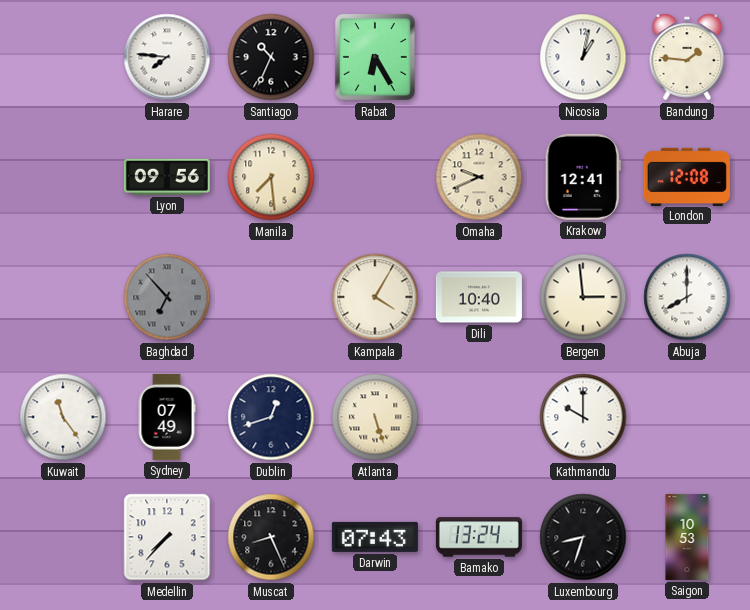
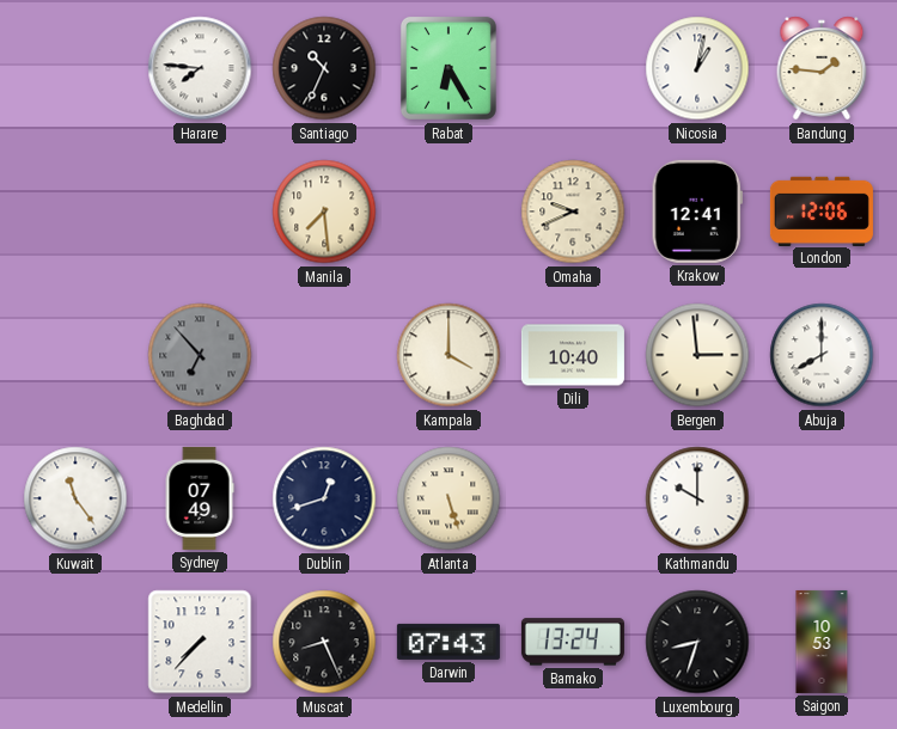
Lyon: 09:56 -> none (167, 177)
London: 12:08 -> 12:06 (822, 210)
Kampala: 4:05 -> 4:00 (448, 355)
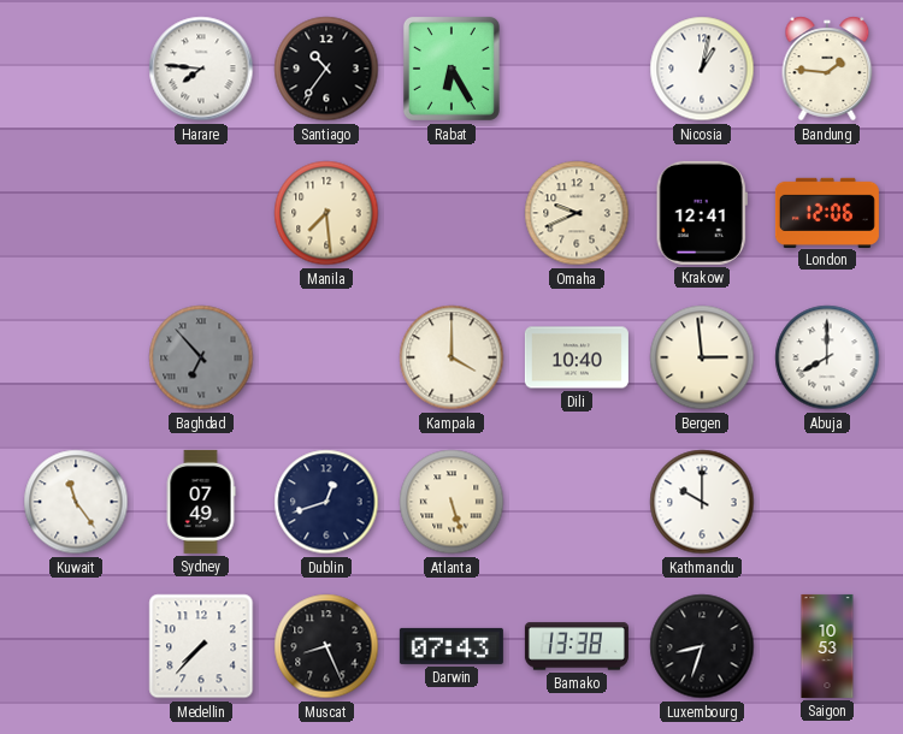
Santiago: 10:34 -> 10:36 (326, 69)
Bamako: 13:24 -> 13:38 (577, 646)
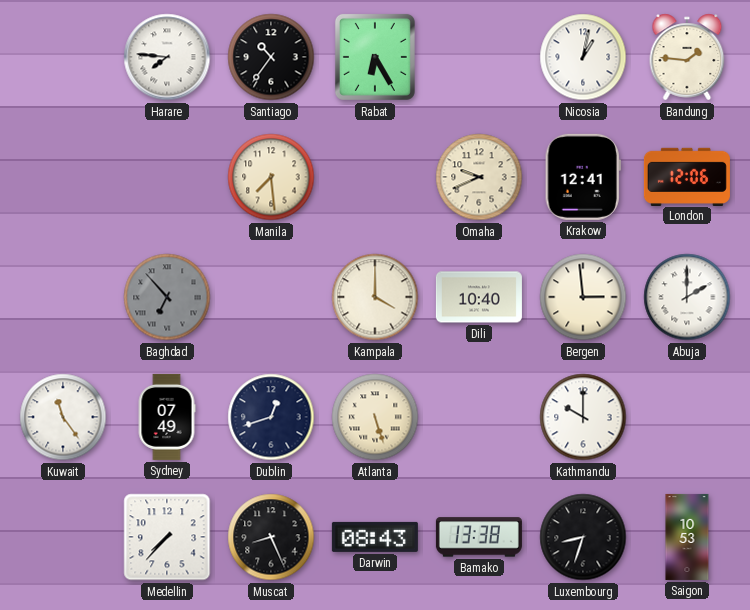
Abuja: 8:00 -> 2:00 (687, 297)
Darwin: 07:43 -> 08:43 (375, 537)
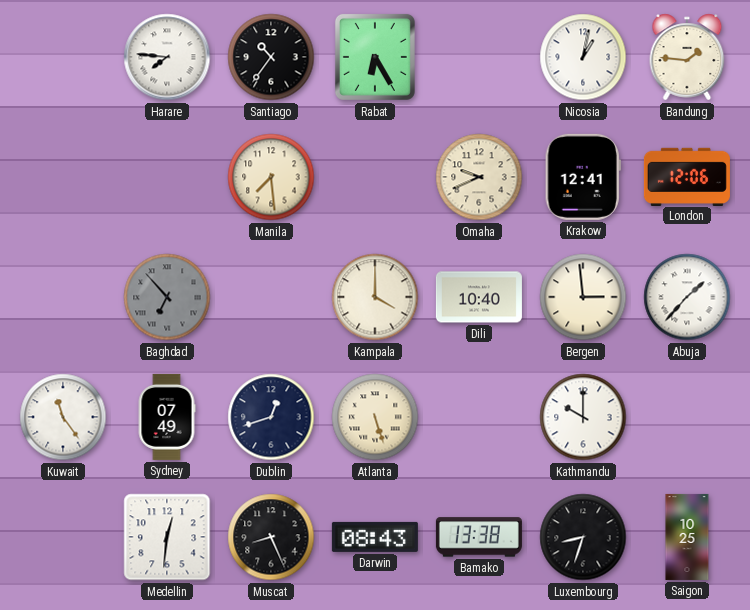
Abuja: 2:00 -> 1:37 (687, 297)
Medellin: 7:37 -> 12:31 (167, 537)
Saigon: 10:53 -> 10:25 (687, 537)
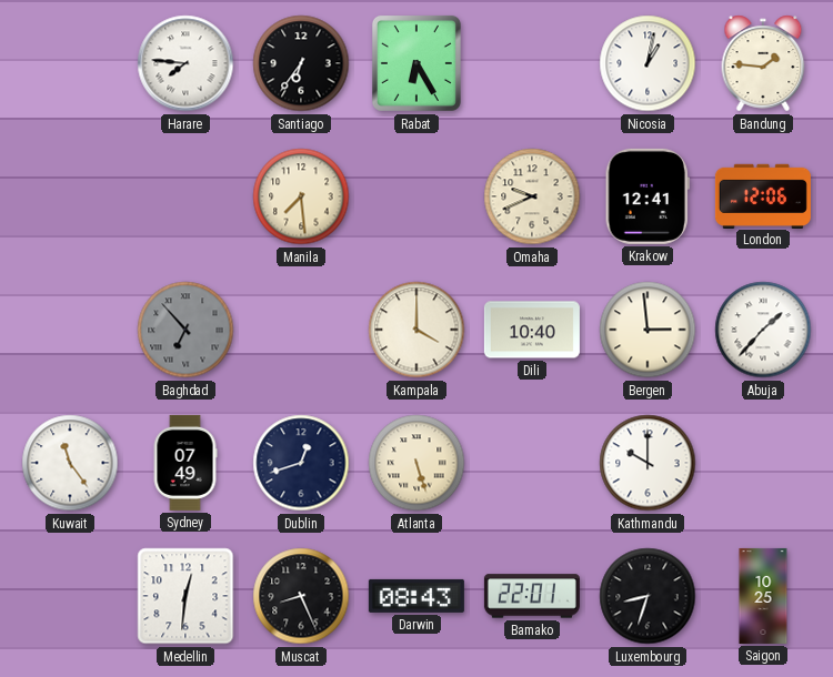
Santiago: 10:36 -> 6:36 (301, 63)
Bamako: 13:38 -> 22:01 (532, 596)
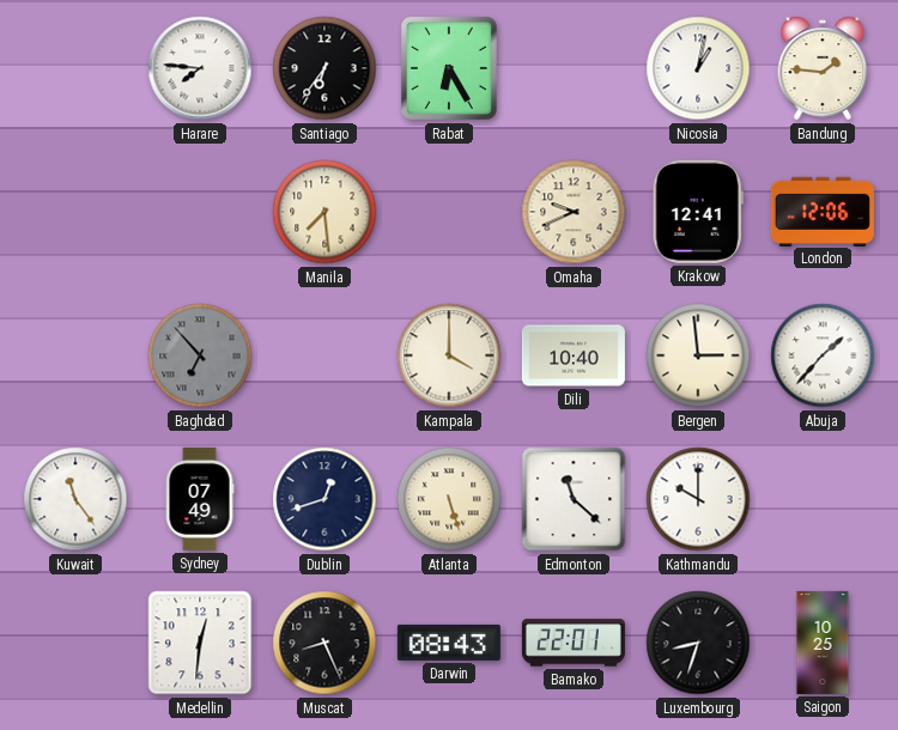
Edmonton: none -> 11:22 (574, 499)
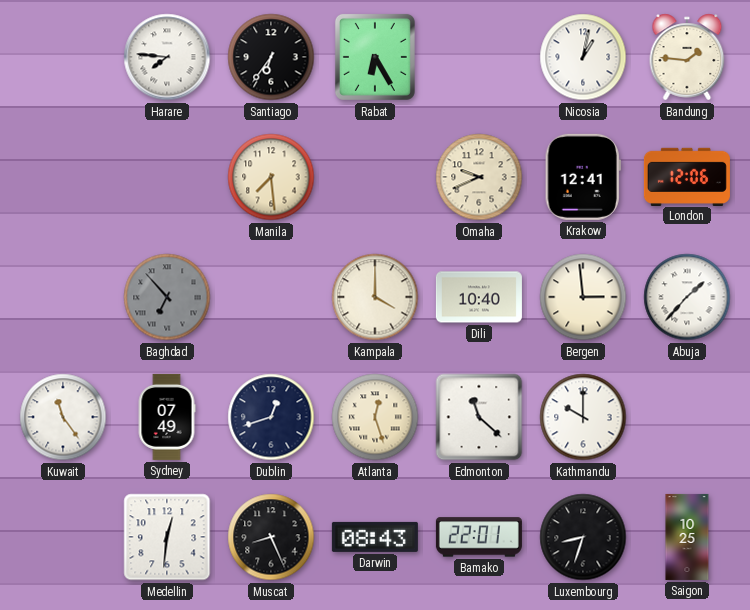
Atlanta: 5:27 -> 12:27 (375, 417)
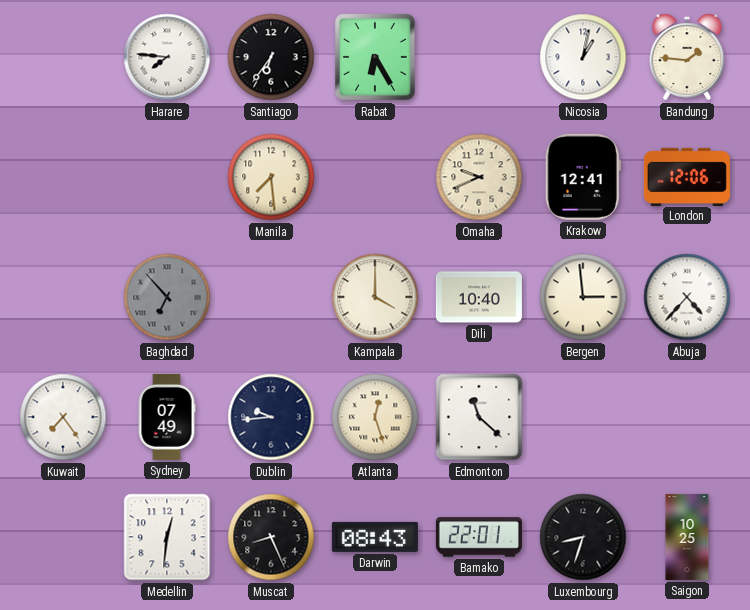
Abuja: 1:37 -> 4:37 (687, 297)
Kuwait: 11:24 -> 7:24 (63, 417)
Dublin: 12:42 -> 9:44 (271, 417)
Kathmandu: 10:00 -> none (583, 417)
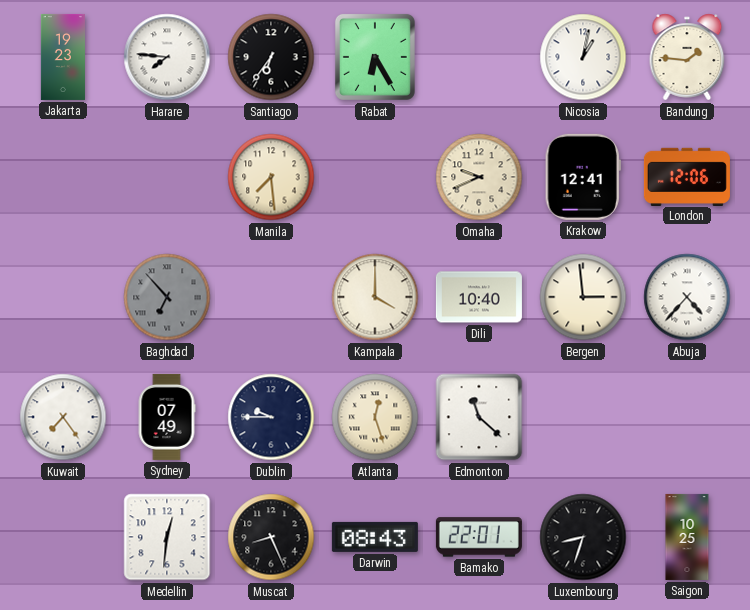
Jakarta: none -> 19:23 (63, 57)
Dublin: 9:44 -> 9:45 (271, 417)
